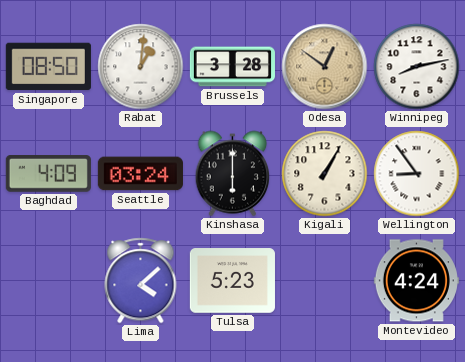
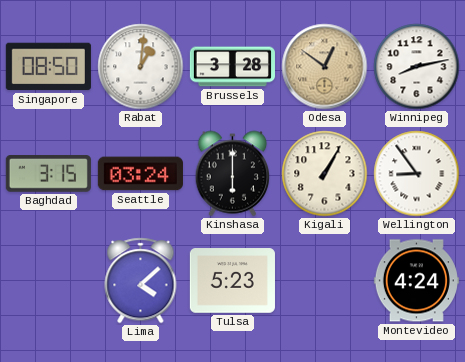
Baghdad: 4:09 -> 3:15 (48, 174)
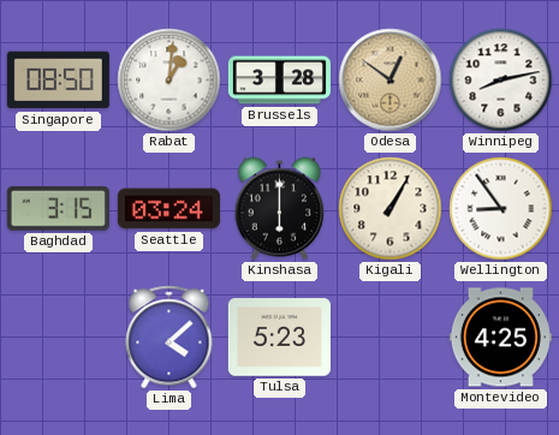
Montevideo: 4:24 -> 4:25 (500, 338)
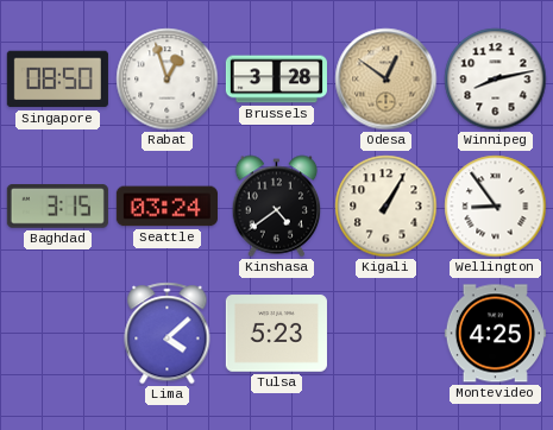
Rabat: 1:01 -> 12:57 (168, 80)
Kinshasa: 6:00 -> 4:39 (277, 207)
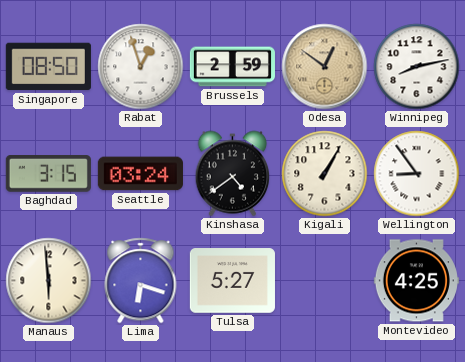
Brussels: 3:28 -> 2:59 (232, 67)
Manaus: none -> 5:59 (49, 281)
Lima: 4:08 -> 6:18 (141, 281)
Tulsa: 5:23 -> 5:27 (232, 281)
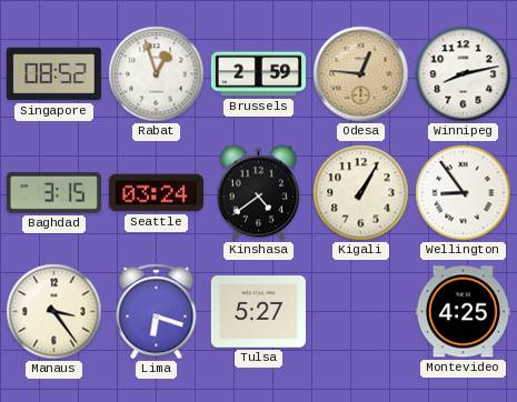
Singapore: 08:50 -> 08:52 (53, 74)
Odesa: 12:51 -> 12:46 (361, 74)
Manaus: 5:59 -> 3:24 (54, 312)
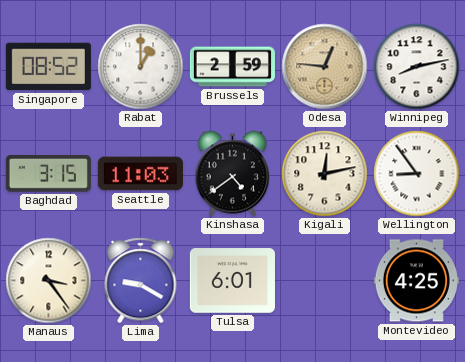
Rabat: 12:57 -> 1:00 (141, 67)
Seattle: 03:24 -> 11:03 (140, 174)
Kigali: 1:05 -> 12:13 (325, 174)
Lima: 6:18 -> 9:20 (141, 281)
Tulsa: 5:27 -> 6:01 (232, 281)
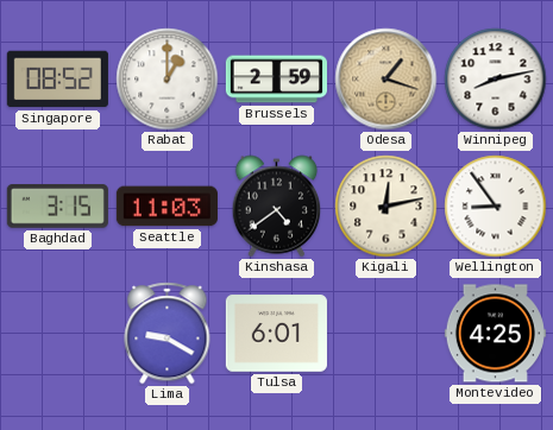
Odesa: 12:46 -> 1:18 (387, 80)
Manaus: 3:24 -> none (49, 281)
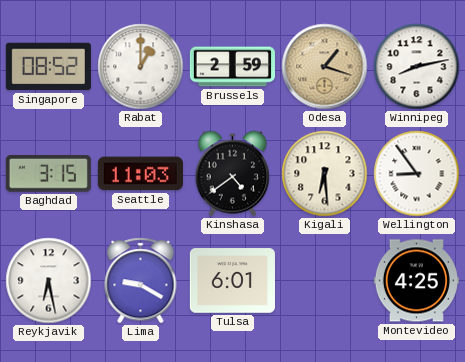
Kigali: 12:13 -> 6:29 (325, 174)
Reykjavik: none -> 6:28 (49, 281)
